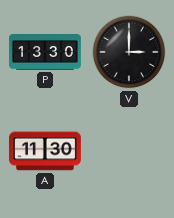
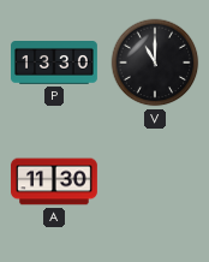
V: 3:00 -> 11:00 (155, 62)
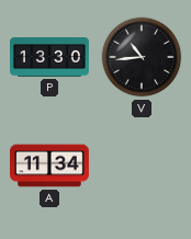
V: 11:00 -> 10:44 (142, 57)
A: 11:30 -> 11:34 (50, 166)
